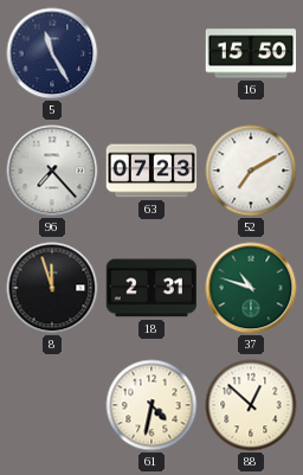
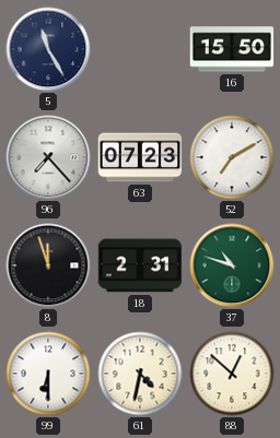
99: none -> 6:30 (48, 374)
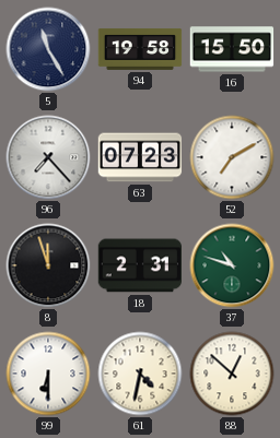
94: none -> 19:58 (140, 49)
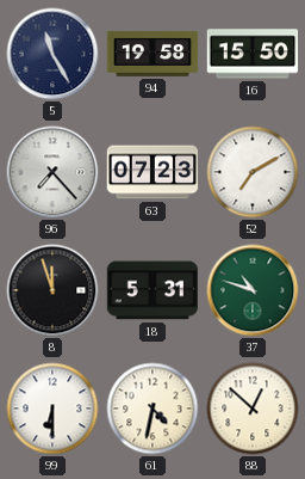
18: 2:31 -> 5:31 (152, 290)
